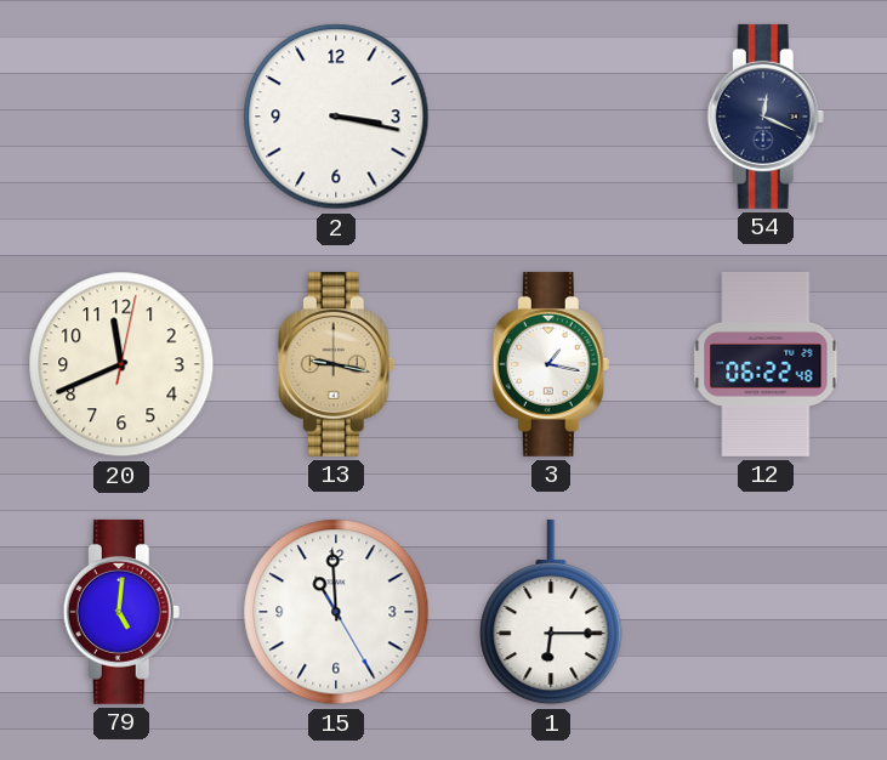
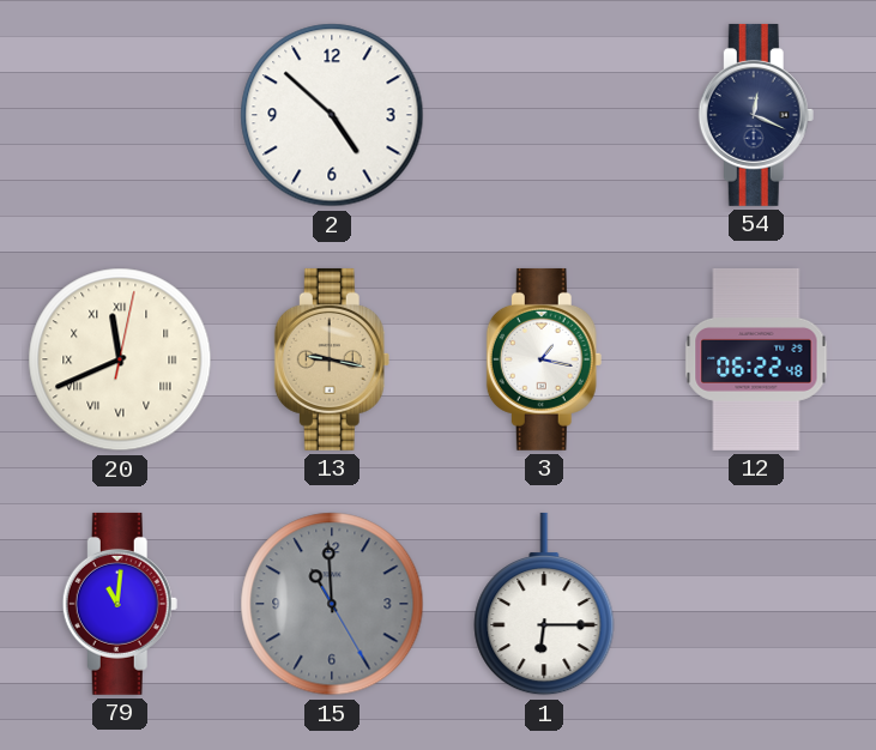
2: 3:17 -> 4:52 (332, 115)
20 numerals: Arabic -> Roman (120, 359)
79: 5:01 -> 11:01 (120, 604)
15 dial: white -> grey (332, 604)
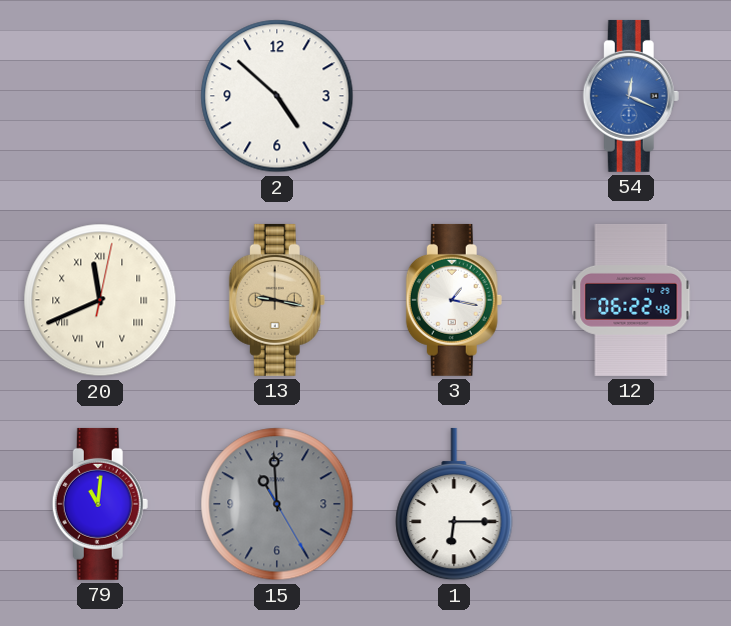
54 dial: navy -> blue (631, 96)
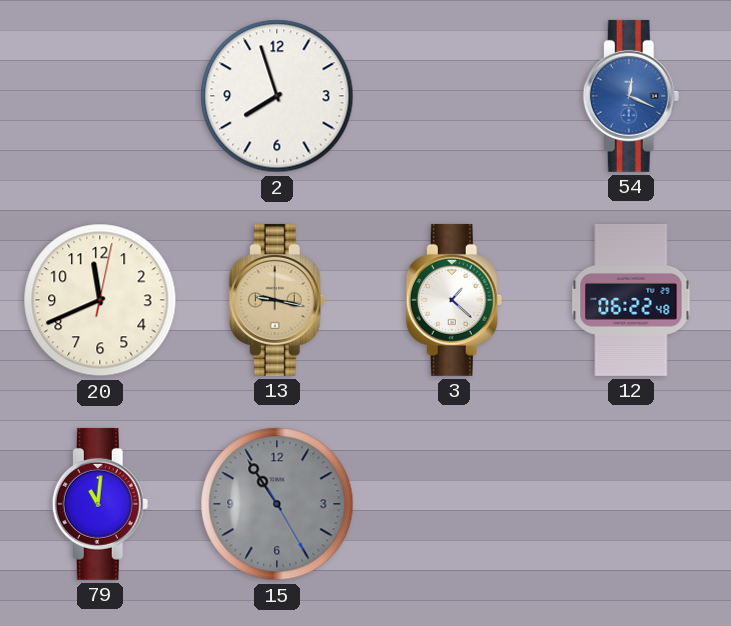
2: 4:52 -> 7:57 (277, 96)
20 numerals: Roman -> Arabic (100, 300)
3: 1:17 -> 1:22 (454, 300)
15: 10:59 -> 10:54 (277, 504)
1: 6:15 -> none (454, 504)
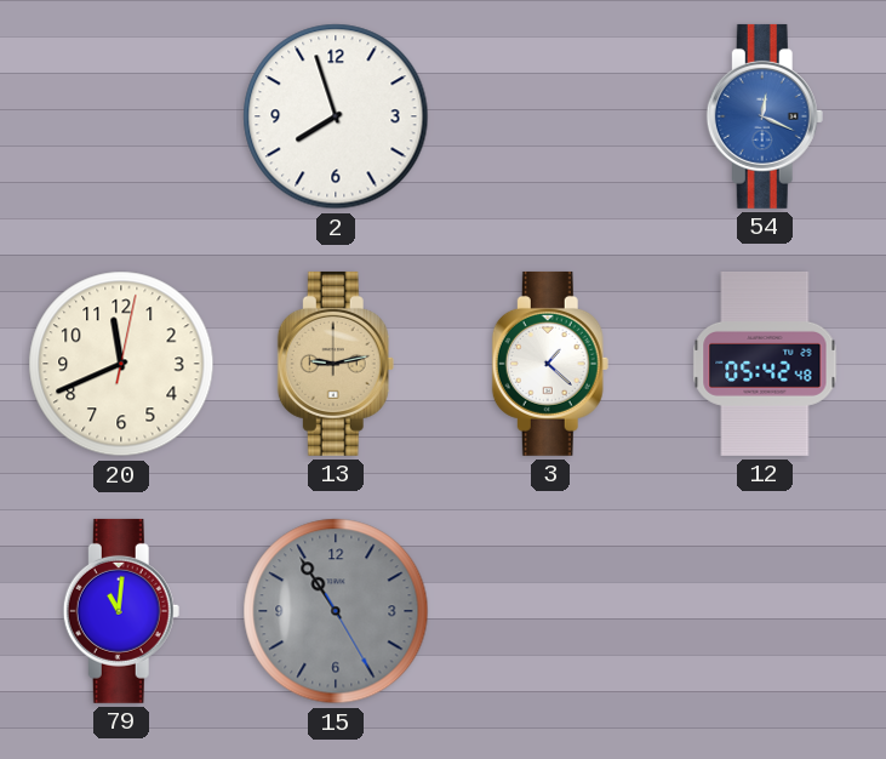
13: 9:17 -> 9:13 (336, 364)
12: 06:22 -> 05:42 (765, 364)
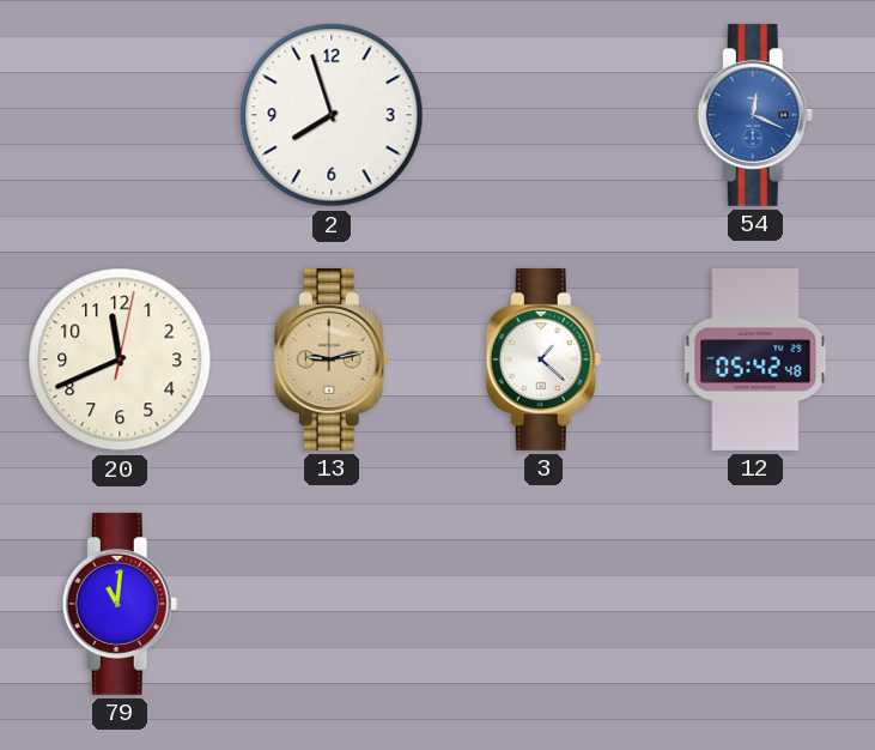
15: 10:54 -> none (336, 611)
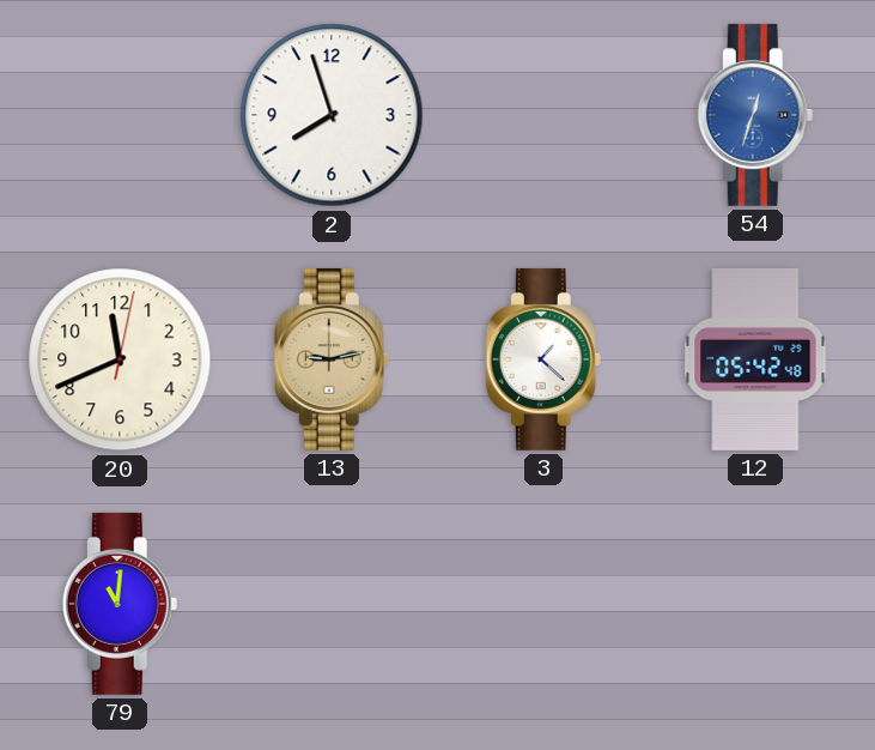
54: 12:19 -> 12:33 (755, 115)
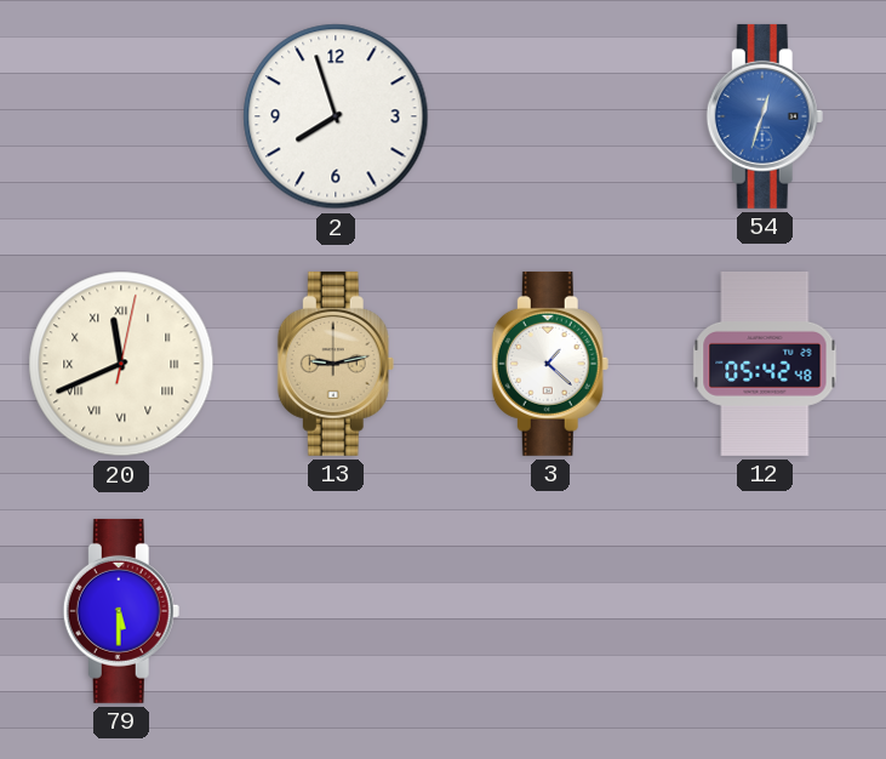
20 numerals: Arabic -> Roman (121, 364)
79: 11:01 -> 5:30 (121, 611)
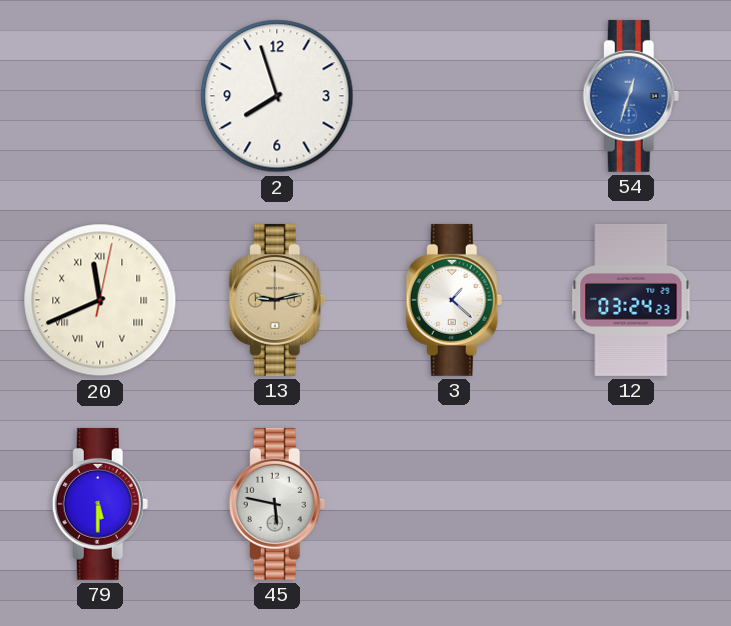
12: 05:42 -> 03:24 (631, 300)
45: none -> 5:47 (277, 504)
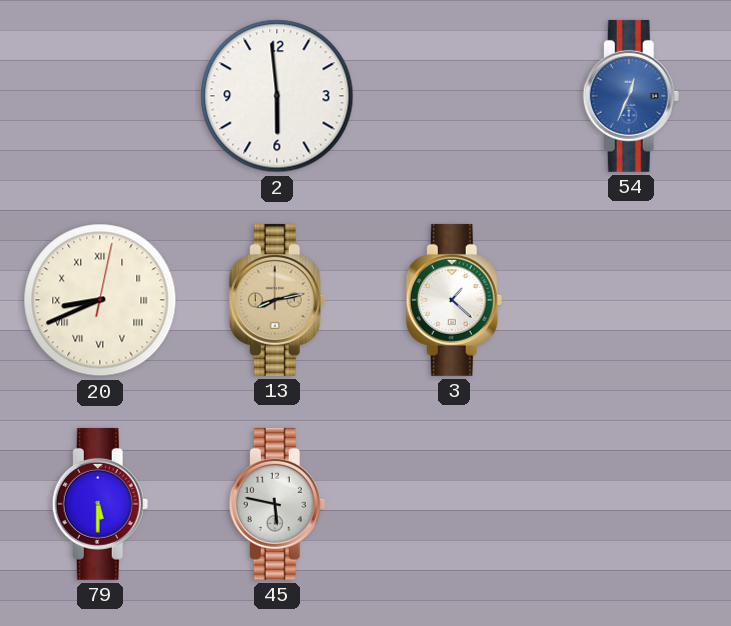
2: 7:57 -> 5:59 (277, 96)
54: 12:33 -> 12:34 (631, 96)
20: 11:41 -> 8:41 (100, 300)
13: 9:13 -> 8:13 (277, 300)
12: 03:24 -> none (631, 300)
